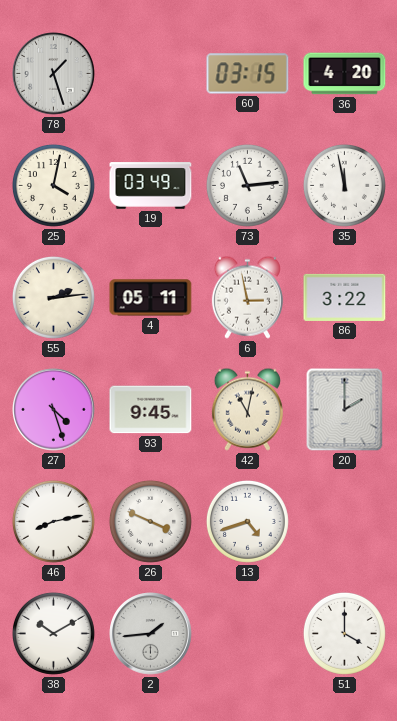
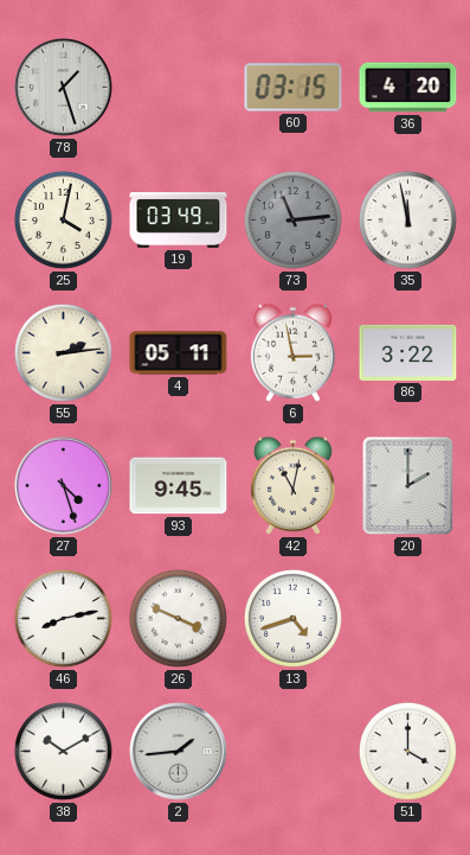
73 dial: white -> grey (292, 219)
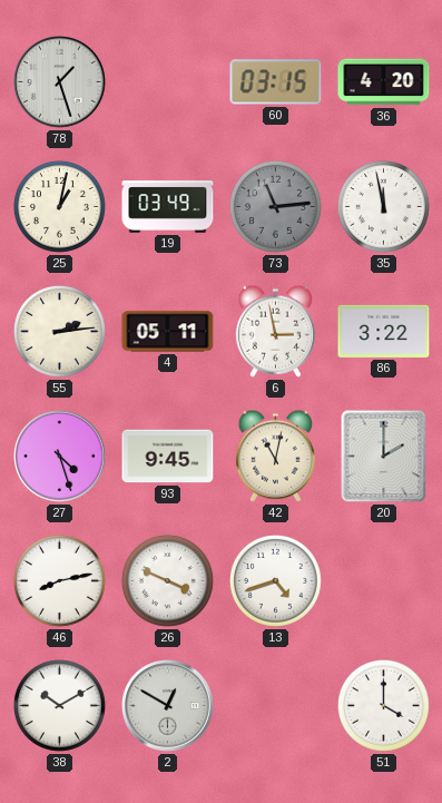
25: 4:02 -> 1:02 (59, 206)
2: 1:44 -> 12:50 (168, 706)
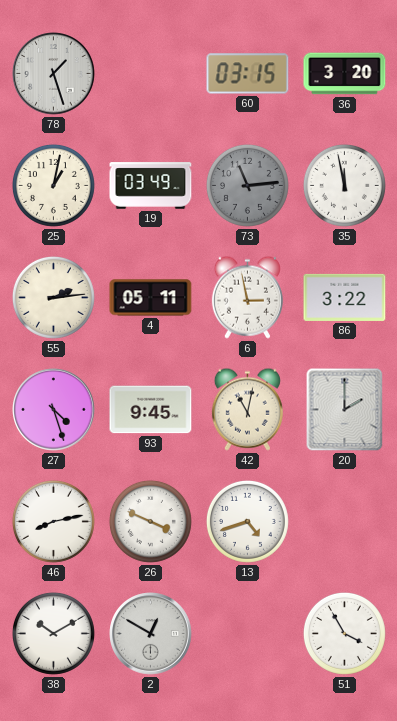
36: 4:20 -> 3:20 (345, 74)
51: 4:00 -> 3:55 (344, 633)
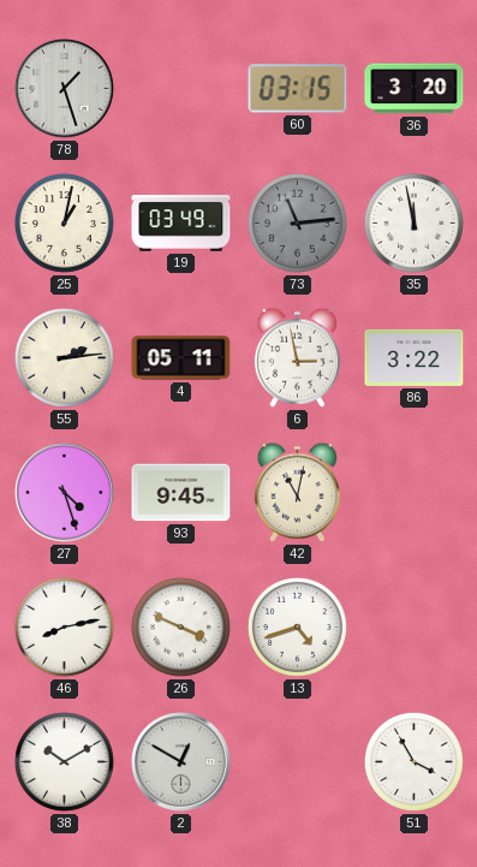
20: 2:00 -> none (345, 410)
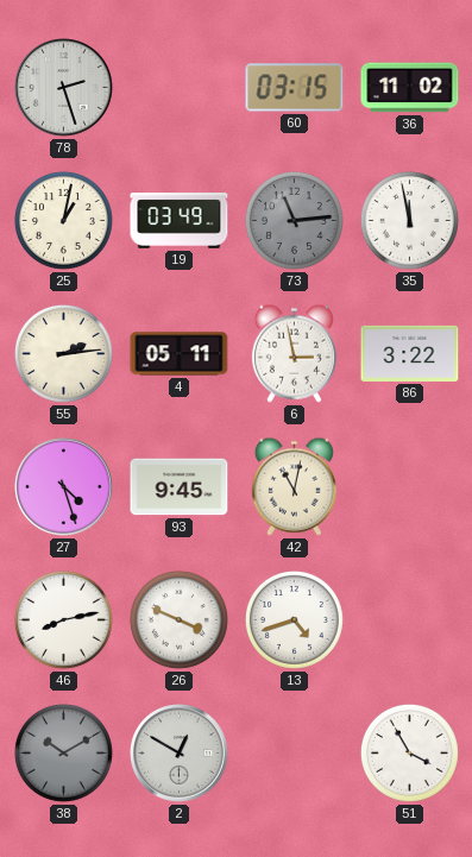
78: 1:27 -> 2:27 (64, 88)
36: 3:20 -> 11:02 (410, 88)
38 dial: white -> grey (63, 752)
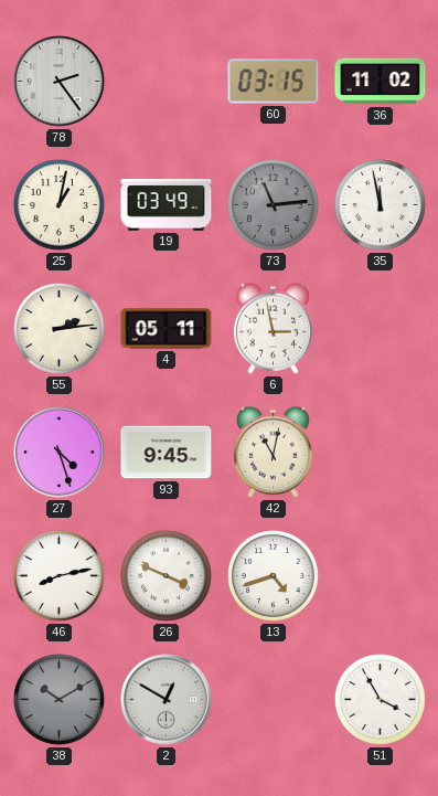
78: 2:27 -> 2:24 (60, 82)
86: 3:22 -> none (410, 353)
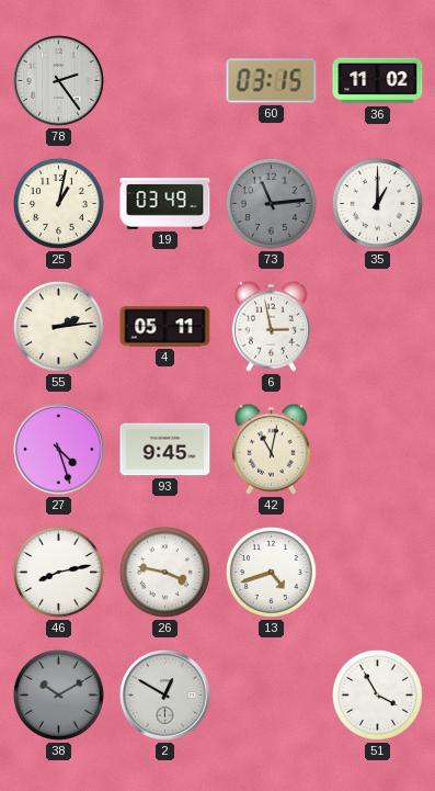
35: 11:58 -> 1:00 (377, 203)
26: 3:49 -> 3:47 (164, 572)
